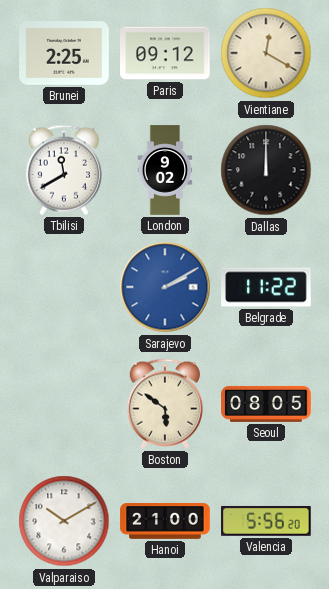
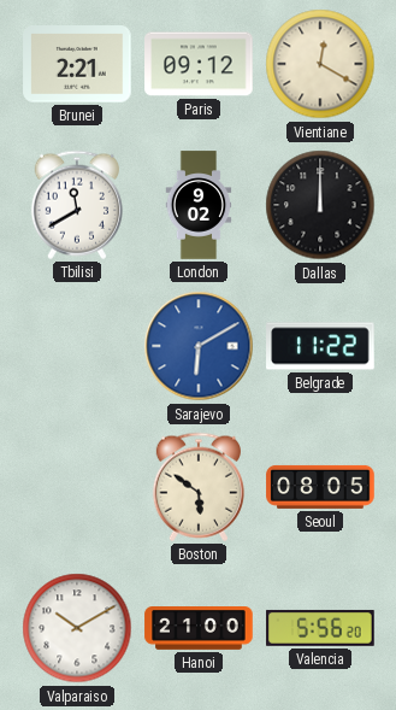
Brunei: 2:25 -> 2:21 (77, 64)
Sarajevo: 2:10 -> 6:10 (199, 346)
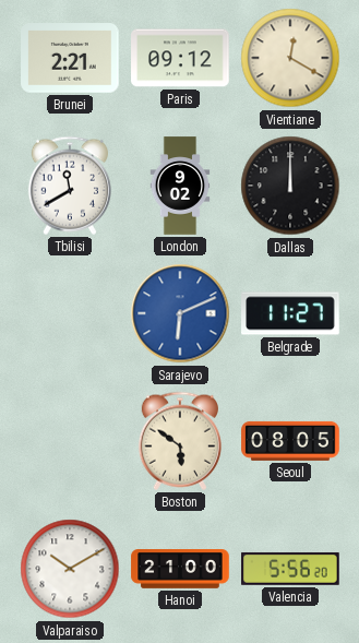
Sarajevo: 6:10 -> 6:11 (180, 313)
Belgrade: 11:22 -> 11:27 (290, 313)
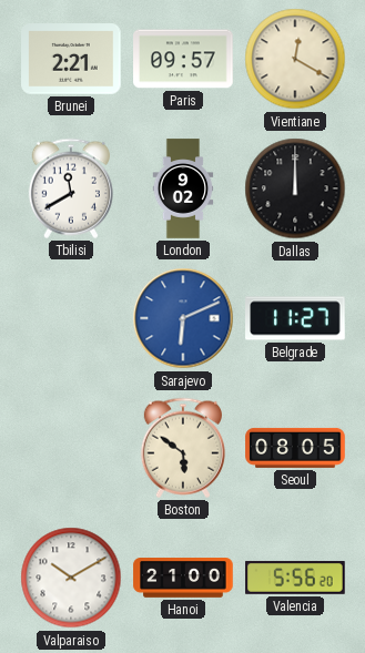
Paris: 09:12 -> 09:57 (183, 59)
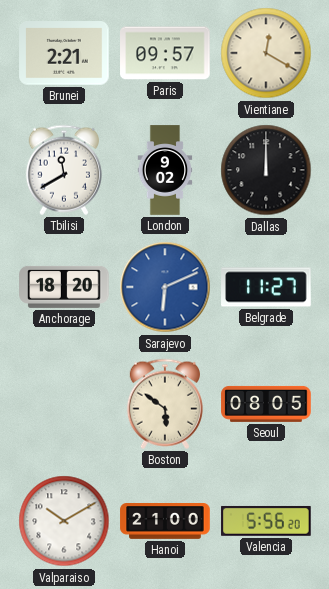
Anchorage: none -> 18:20 (64, 287)
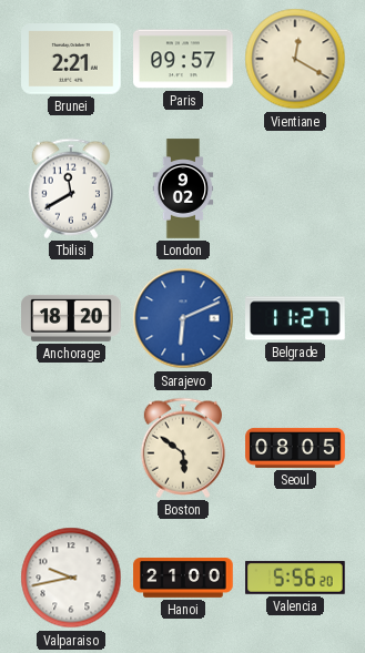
Dallas: 12:00 -> none (266, 170)
Valparaiso: 10:10 -> 9:43 (71, 578)
